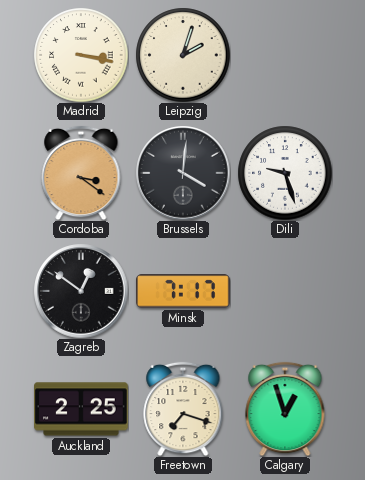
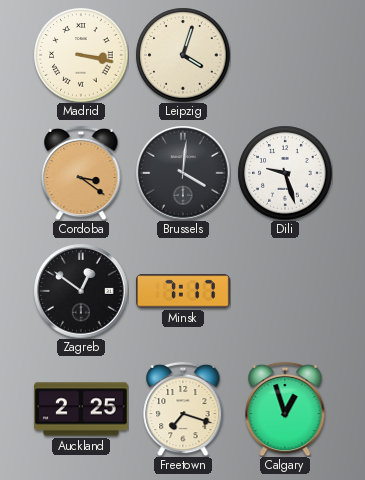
Leipzig: 2:03 -> 4:03 (183, 55)
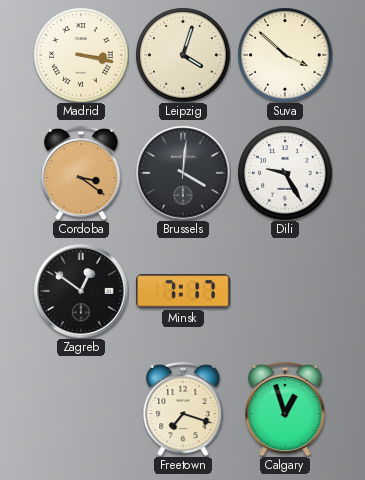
Suva: none -> 3:52 (285, 55)
Dili: 9:27 -> 9:25 (285, 173)
Auckland: 2:25 -> none (81, 409)
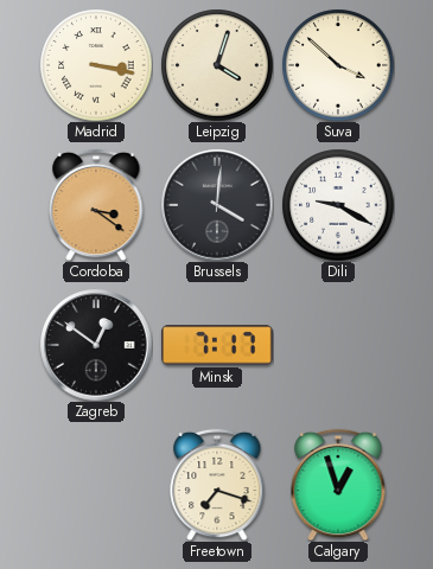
Dili: 9:25 -> 9:20 (338, 205)
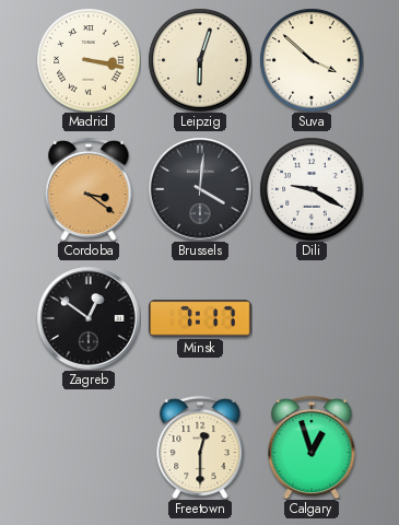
Leipzig: 4:03 -> 6:03 (200, 60)
Freetown: 7:18 -> 12:30 (200, 447)
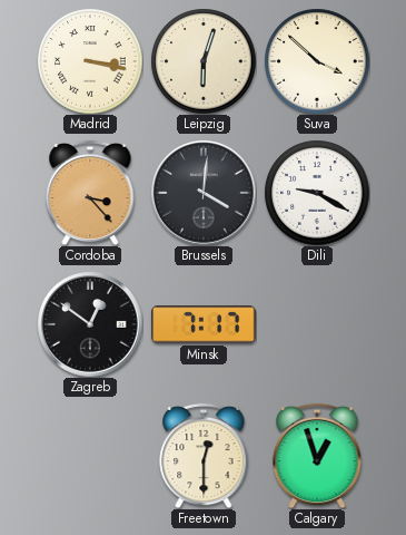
Cordoba: 3:21 -> 3:23 (90, 193)
